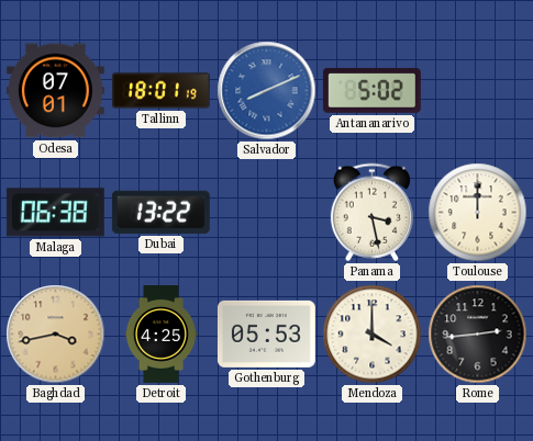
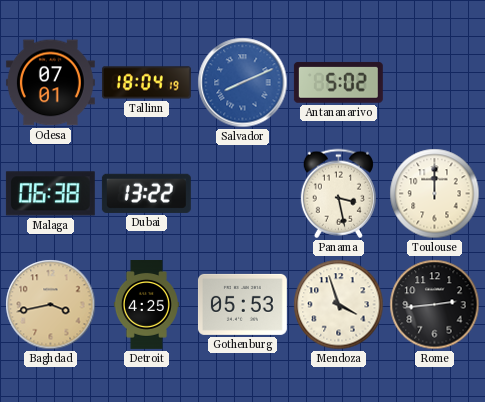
Tallinn: 18:01 -> 18:04 (146, 83)
Mendoza: 4:00 -> 3:57 (339, 305)
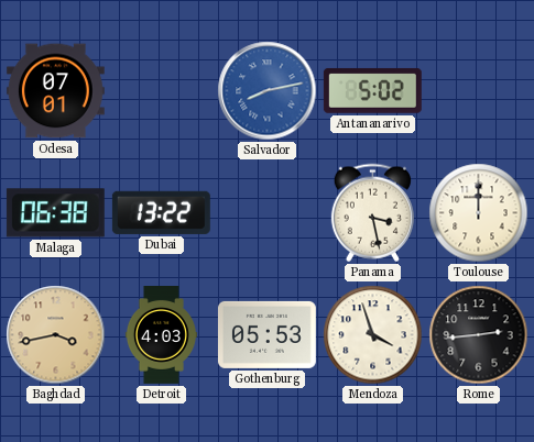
Tallinn: 18:04 -> none (146, 83)
Salvador: 8:11 -> 8:13 (268, 91)
Detroit: 4:25 -> 4:03 (161, 335)
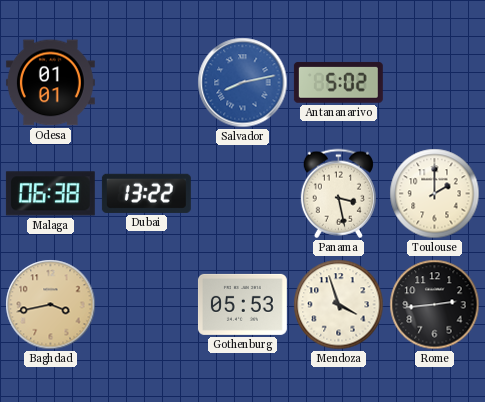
Odesa: 07:01 -> 01:01 (50, 83)
Toulouse: 12:00 -> 2:00 (435, 194)
Detroit: 4:03 -> none (161, 335)
